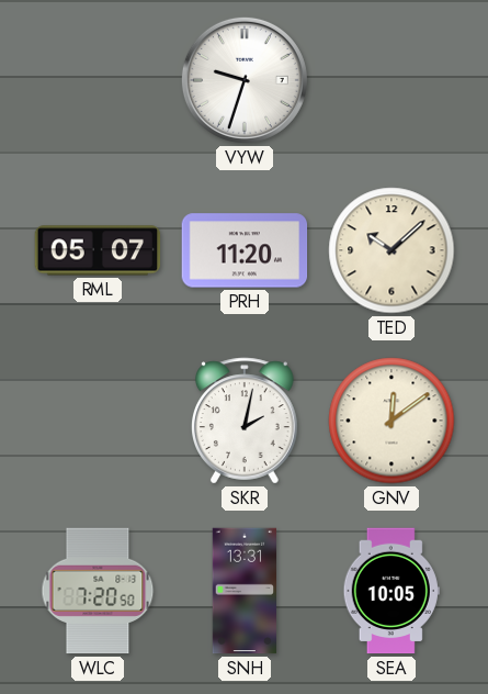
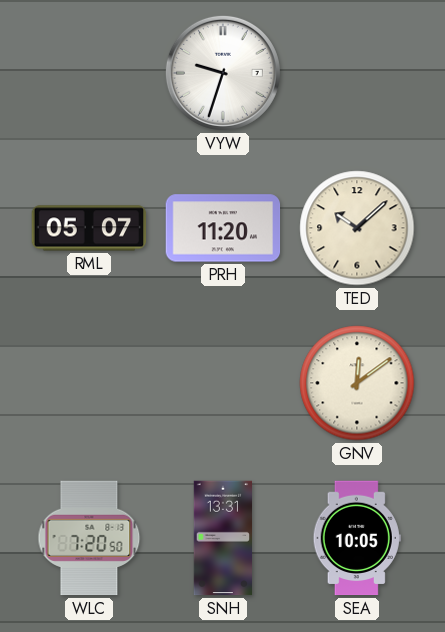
SKR: 2:02 -> none (246, 421)
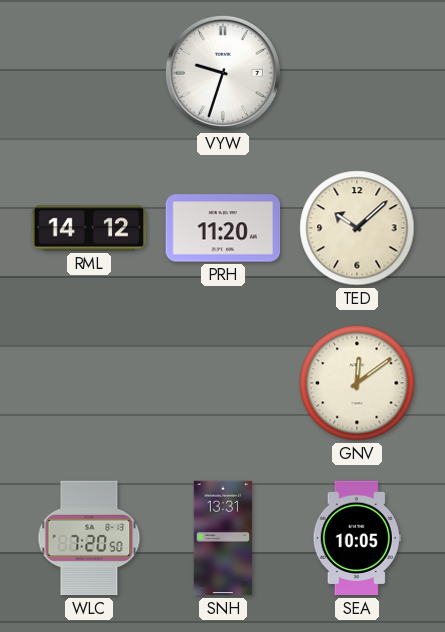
RML: 05:07 -> 14:12 (89, 228)
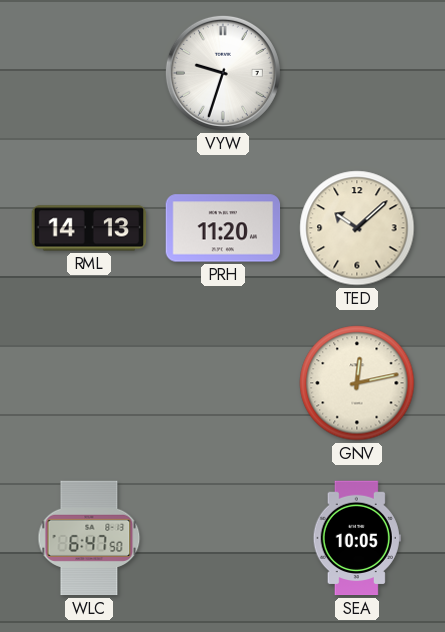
RML: 14:12 -> 14:13 (89, 228)
GNV: 12:09 -> 12:13 (357, 383)
WLC: 7:20 -> 6:47 (89, 538)
SNH: 13:31 -> none (223, 538)
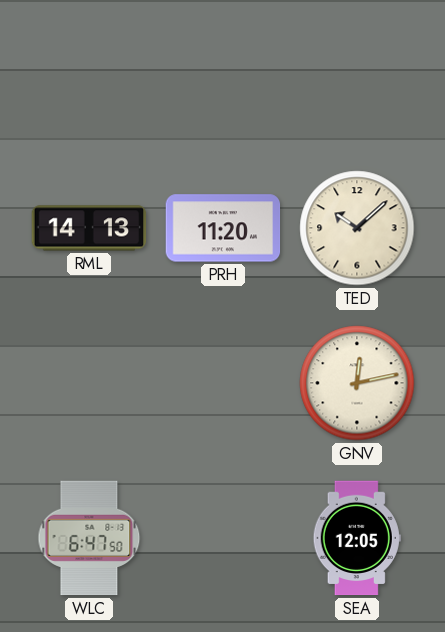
VYW: 9:33 -> none (223, 73)
SEA: 10:05 -> 12:05 (357, 538)
